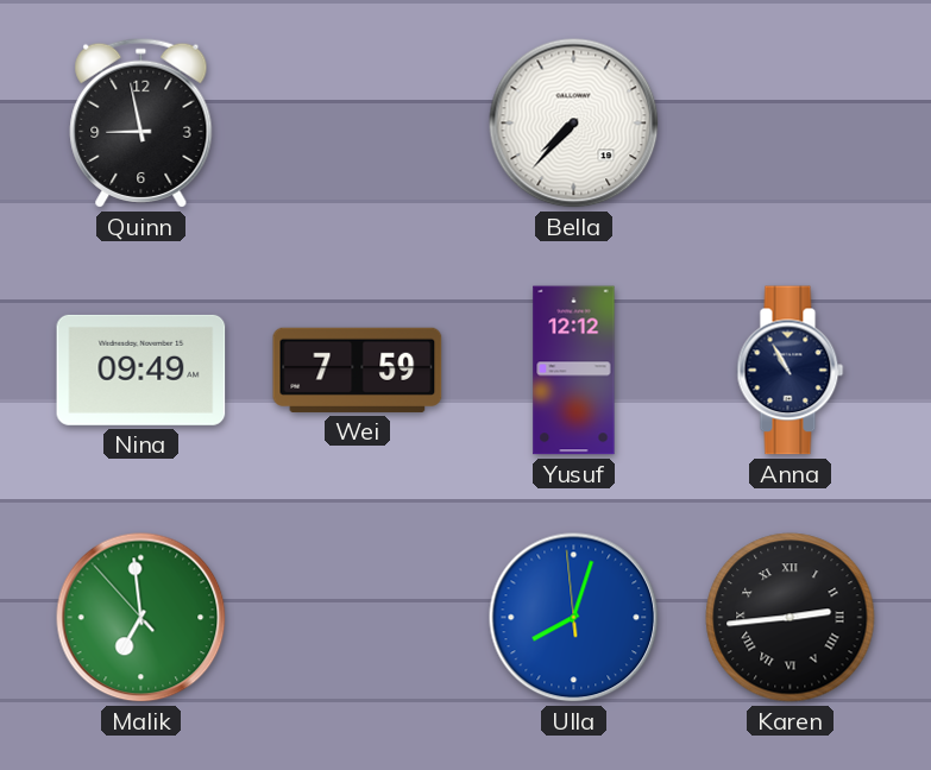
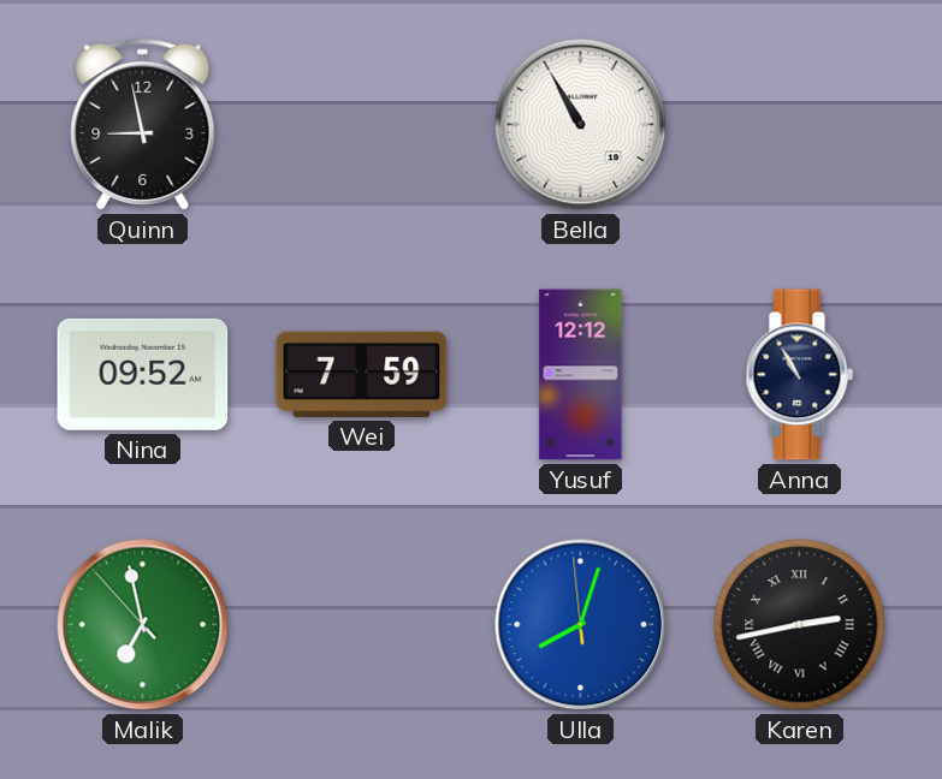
Bella: 7:37 -> 10:55 (581, 125)
Nina: 09:49 -> 09:52 (143, 374)
Malik: 6:58 -> 6:57 (143, 625)
Karen: 2:44 -> 2:43 (800, 625)
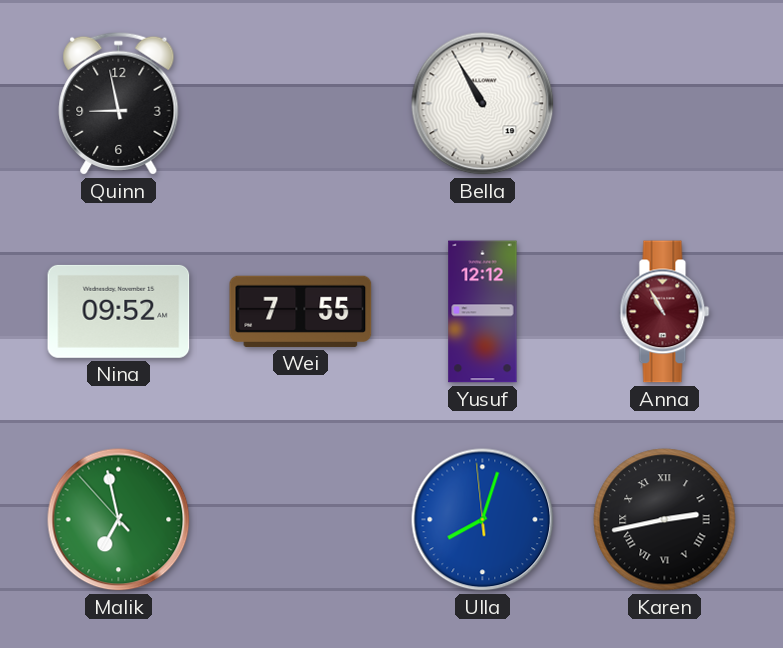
Wei: 7:59 -> 7:55 (301, 311)
Anna dial: navy -> burgundy (665, 312)
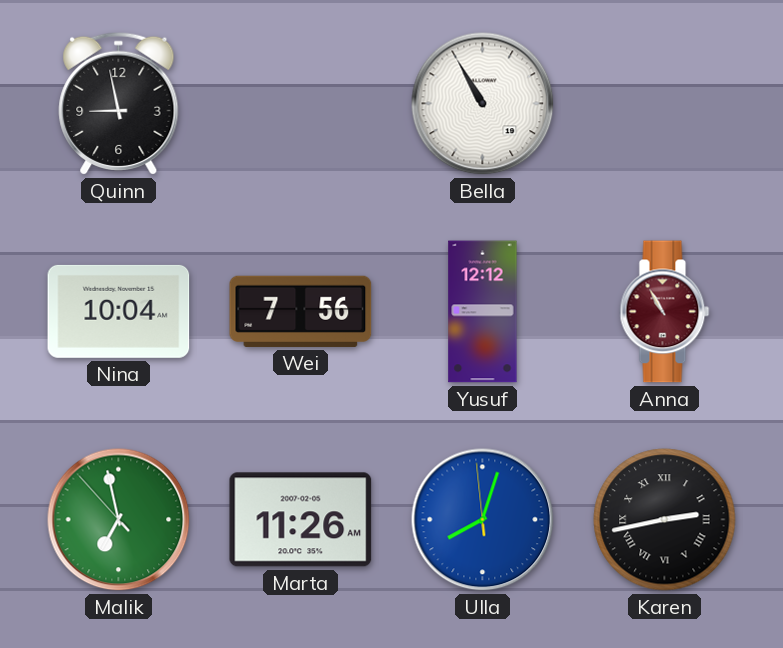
Nina: 09:52 -> 10:04 (119, 311)
Wei: 7:55 -> 7:56 (301, 311)
Marta: none -> 11:26 (301, 520)
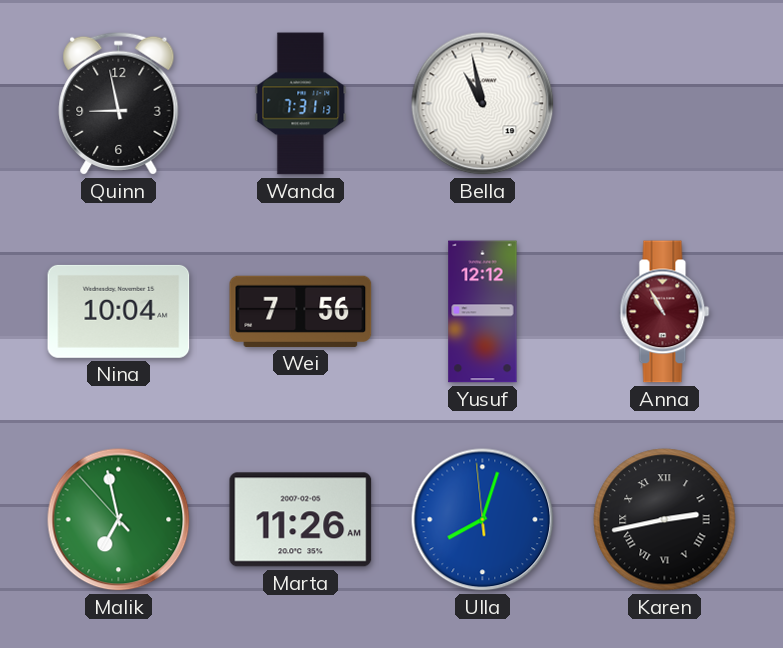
Wanda: none -> 7:31 (301, 104)
Bella: 10:55 -> 10:58 (483, 104)
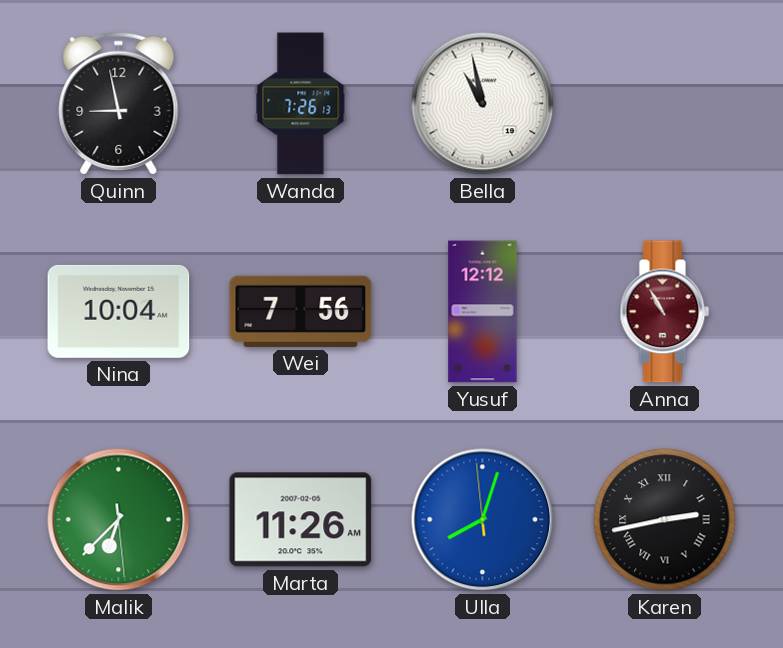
Wanda: 7:31 -> 7:26 (301, 104)
Malik: 6:57 -> 6:37 (119, 520)
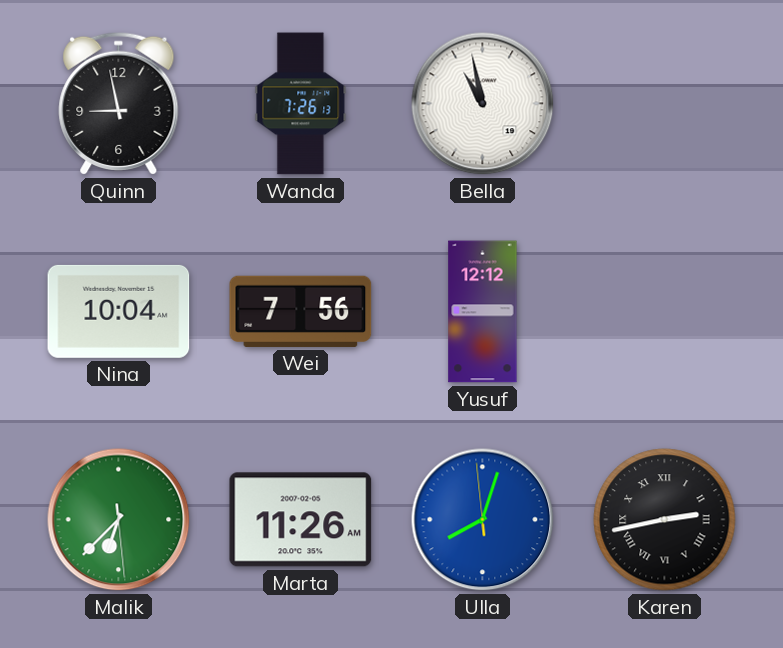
Anna: 10:55 -> none (665, 312)
